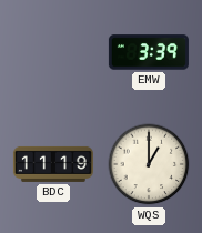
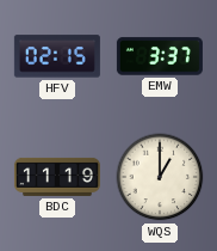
HFV: none -> 02:15 (57, 56)
EMW: 3:39 -> 3:37 (160, 56)
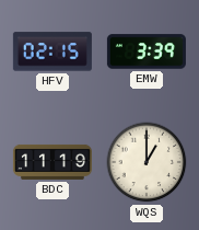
EMW: 3:37 -> 3:39 (147, 51)
